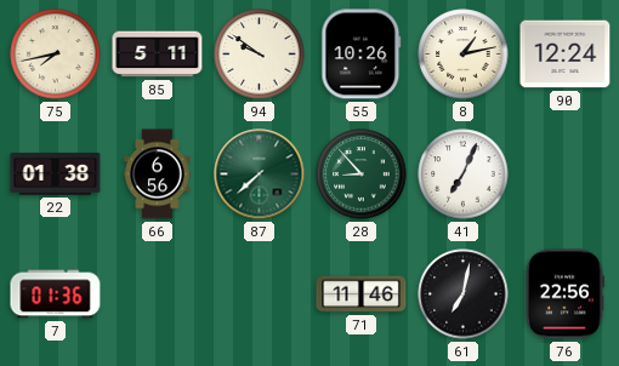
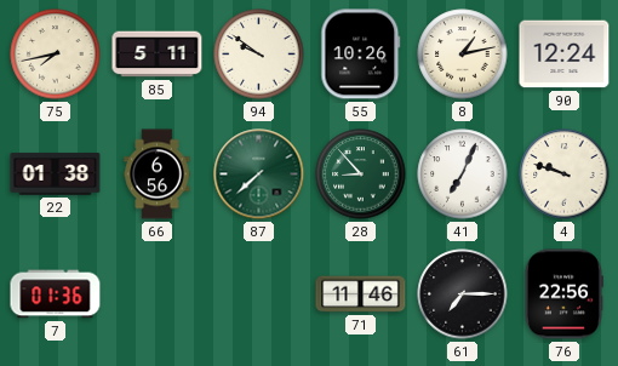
4: none -> 9:48 (565, 175)
61: 7:02 -> 7:15 (463, 294)
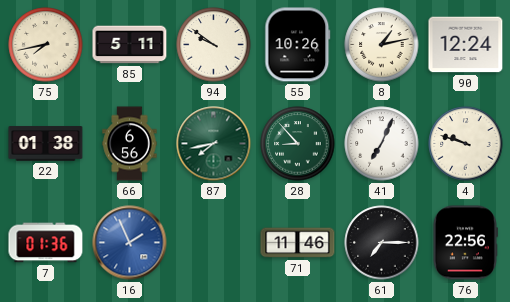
87: 7:38 -> 7:43 (214, 144)
16: none -> 1:56 (130, 243)
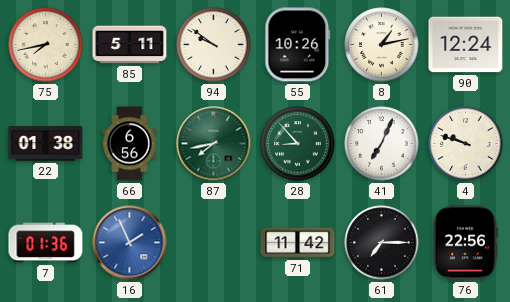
71: 11:46 -> 11:42 (298, 243)
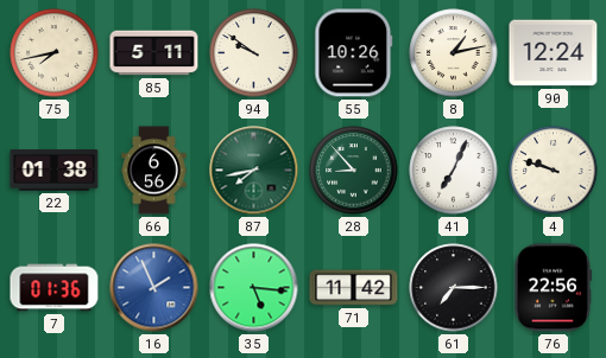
35: none -> 5:16 (254, 288)
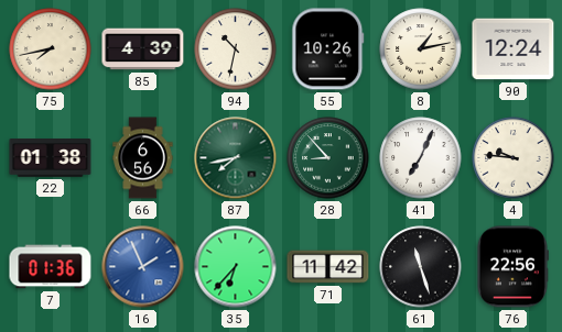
85: 5:11 -> 4:39 (143, 49)
94: 9:51 -> 10:32 (236, 49)
4: 9:48 -> 9:46 (514, 158)
35: 5:16 -> 6:37 (236, 267)
61: 7:15 -> 11:27 (421, 267)
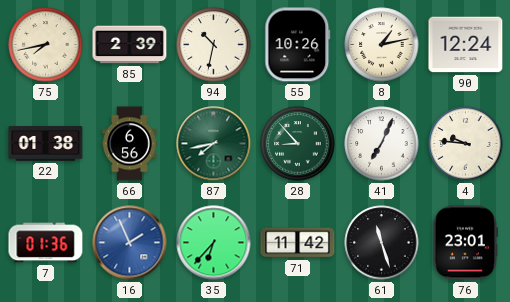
85: 4:39 -> 2:39 (130, 45)
76: 22:56 -> 23:01 (465, 243)
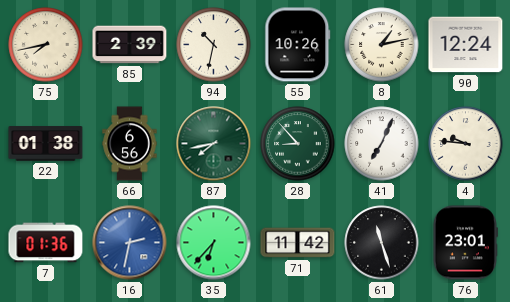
16: 1:56 -> 2:32 (130, 243)
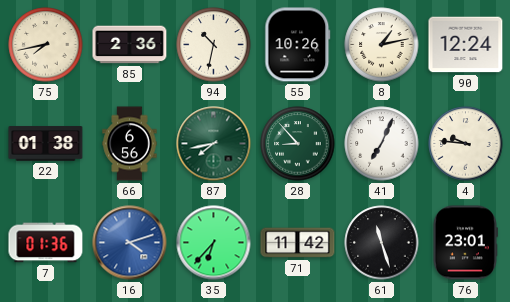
85: 2:39 -> 2:36 (130, 45)
16: 2:32 -> 4:12 (130, 243)
